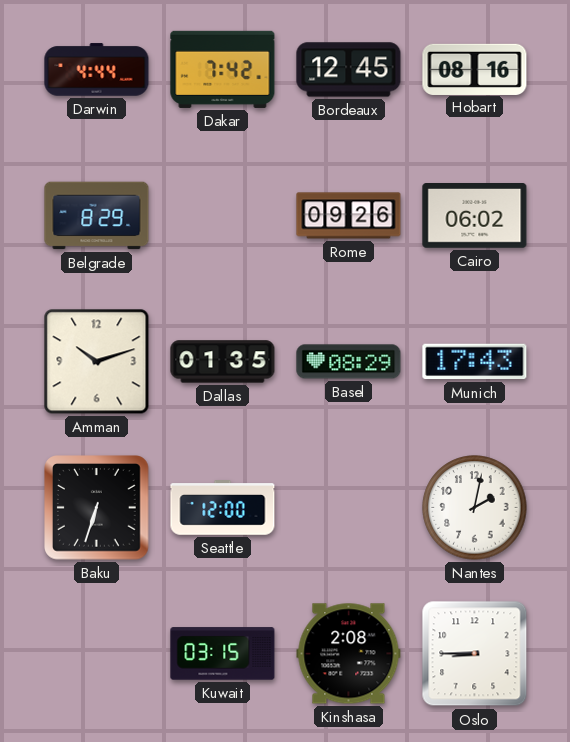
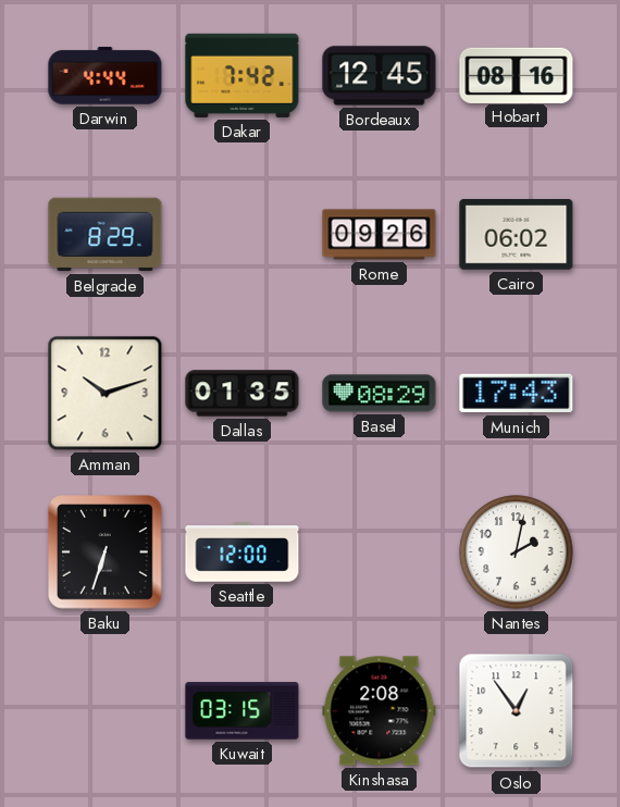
Oslo: 8:45 -> 12:54 (517, 711)
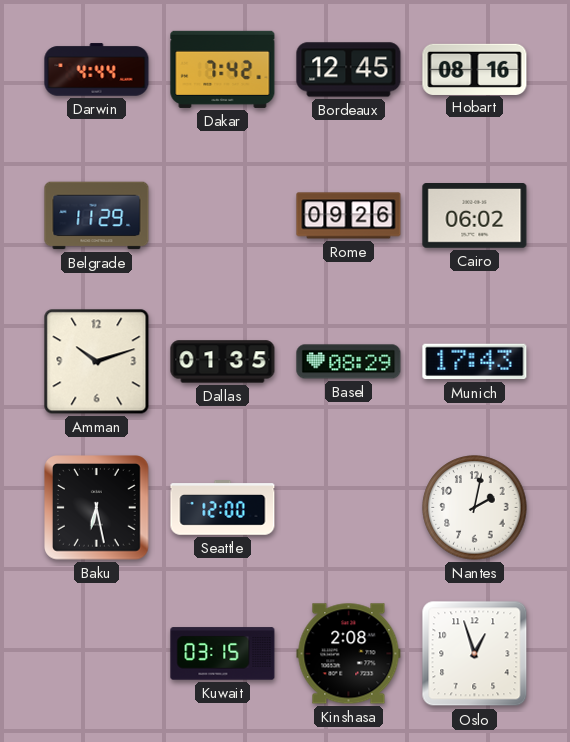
Belgrade: 8:29 -> 11:29 (97, 216)
Baku: 6:33 -> 6:28 (97, 508)
Oslo: 12:54 -> 12:57 (475, 654)
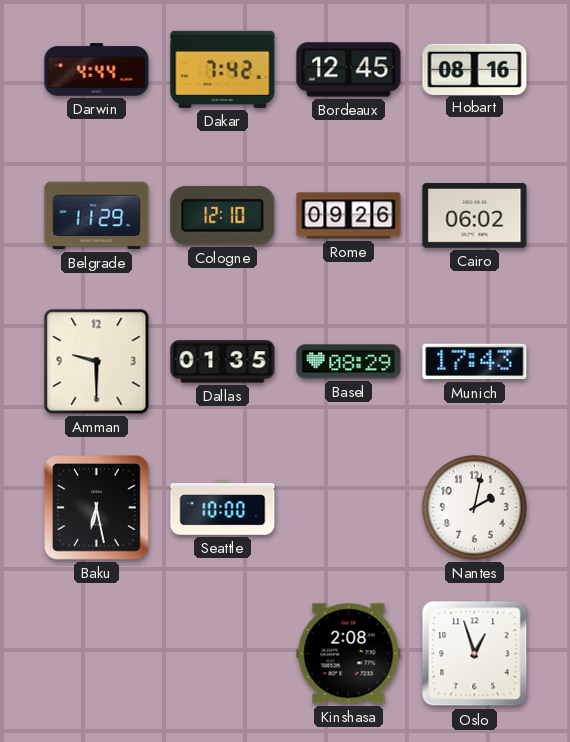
Cologne: none -> 12:10 (223, 215)
Amman: 10:12 -> 9:30 (97, 362)
Seattle: 12:00 -> 10:00 (223, 508)
Kuwait: 03:15 -> none (223, 654)
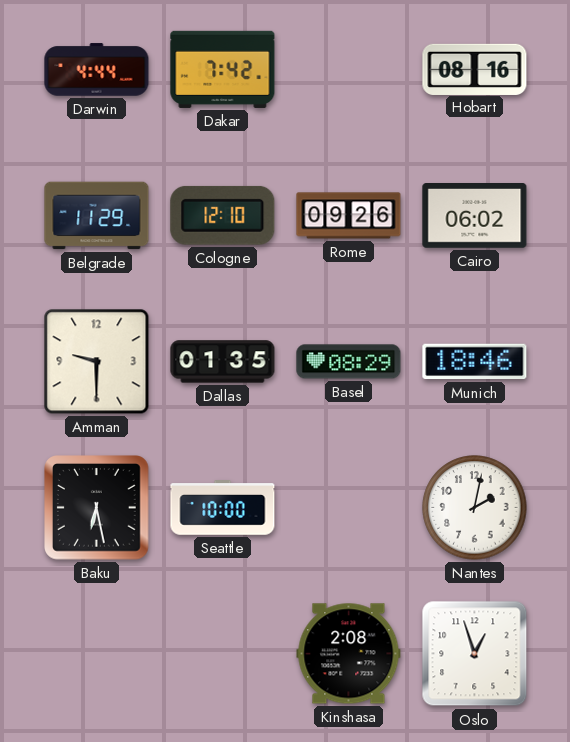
Bordeaux: 12:45 -> none (349, 70)
Munich: 17:43 -> 18:46 (475, 362)
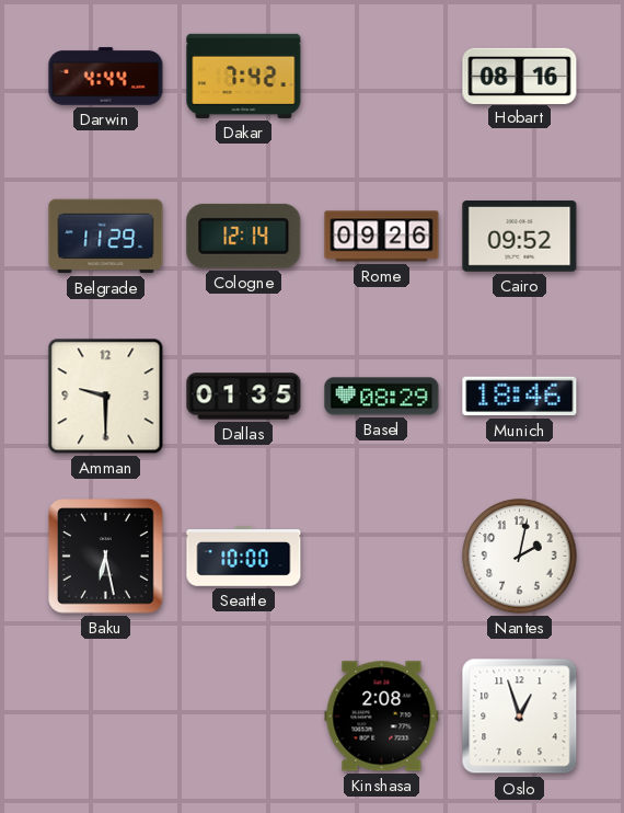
Cologne: 12:10 -> 12:14 (244, 236)
Cairo: 06:02 -> 09:52 (520, 237)
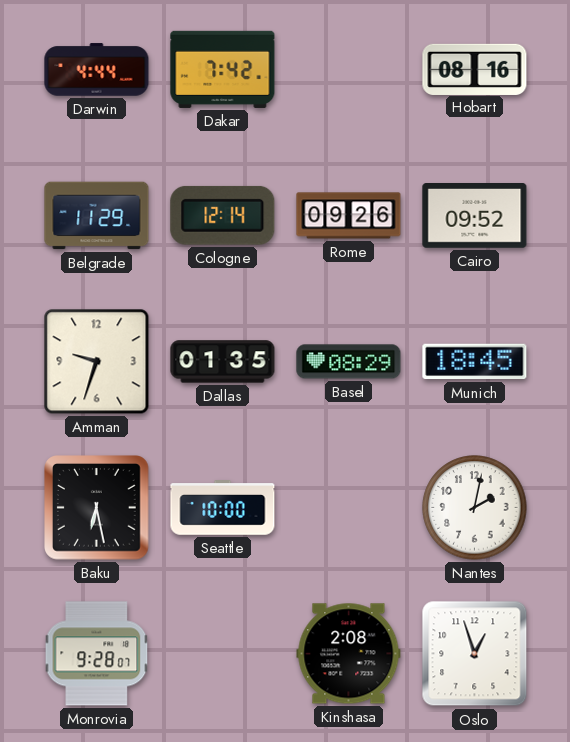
Amman: 9:30 -> 9:33 (97, 362)
Munich: 18:46 -> 18:45 (475, 362)
Monrovia: none -> 9:28 (97, 654)
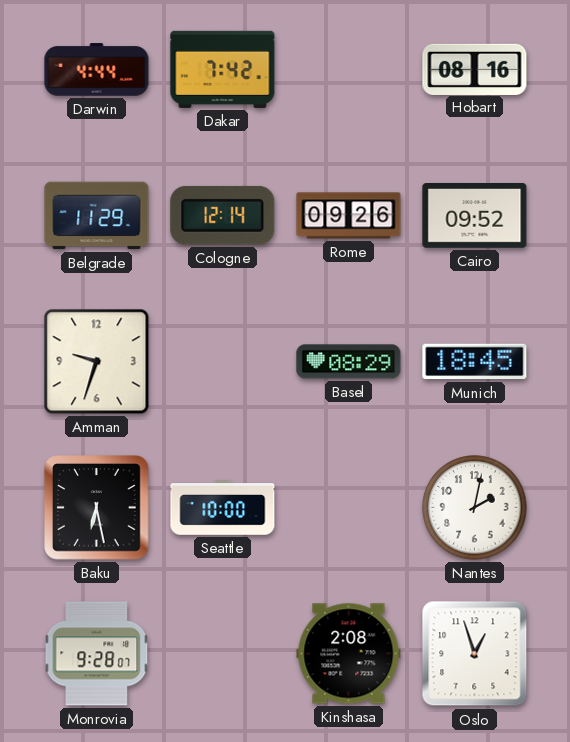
Dallas: 01:35 -> none (223, 362)
